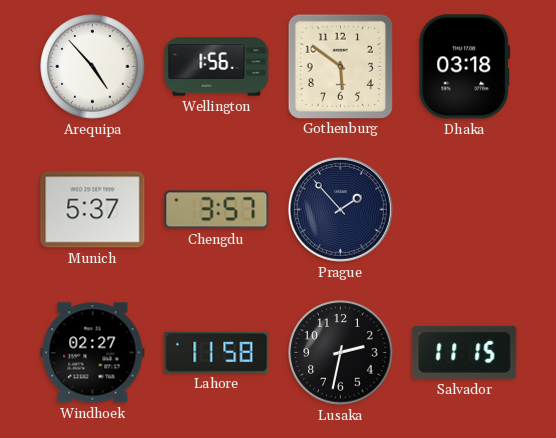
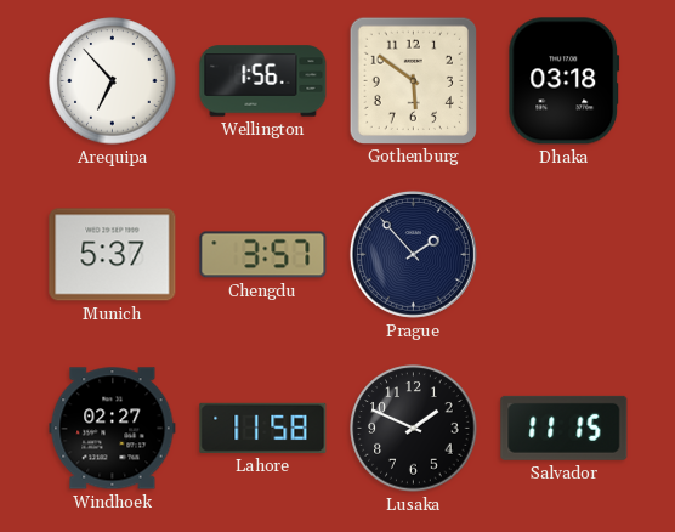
Arequipa: 4:53 -> 6:53 (113, 81)
Lusaka: 2:32 -> 1:49 (414, 429)
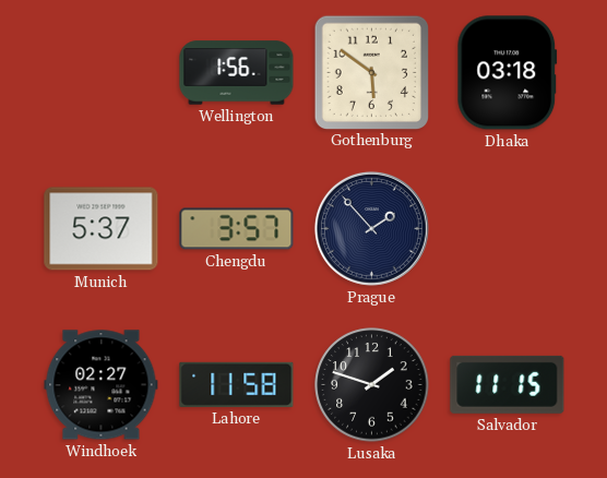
Arequipa: 6:53 -> none (113, 81)
Lusaka: 1:49 -> 1:48 (372, 385)
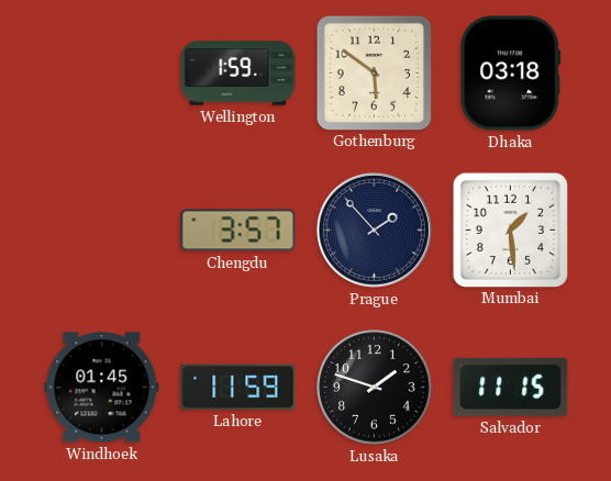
Wellington: 1:56 -> 1:59 (238, 74)
Munich: 5:37 -> none (102, 229)
Mumbai: none -> 1:29 (510, 230)
Windhoek: 02:27 -> 01:45 (102, 388)
Lahore: 11:58 -> 11:59 (238, 387)
